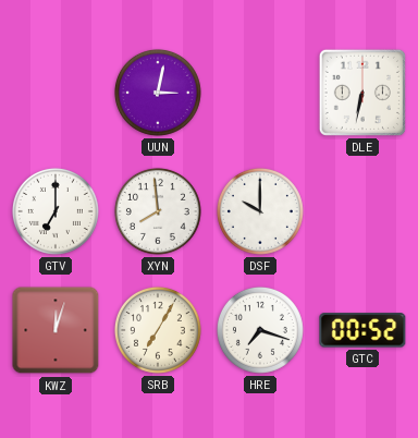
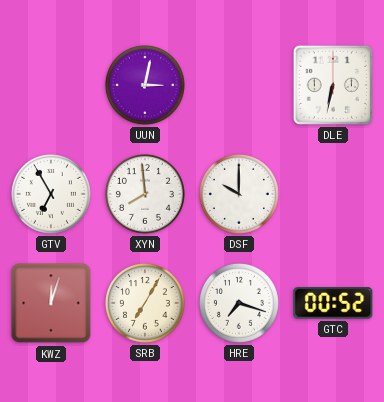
GTV: 7:00 -> 6:55 (51, 194)
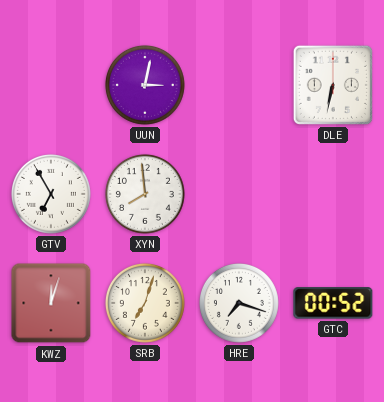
DSF: 10:00 -> none (239, 194)
SRB: 7:05 -> 7:03 (145, 303)
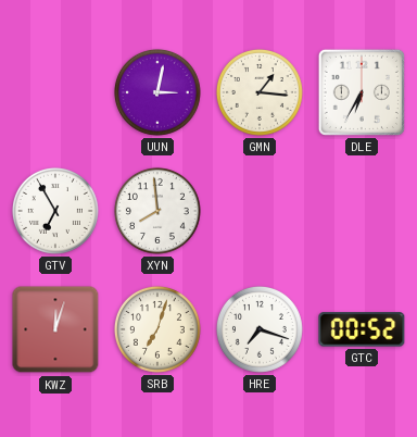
GMN: none -> 1:16 (260, 92)
DLE: 6:32 -> 6:35 (362, 92)
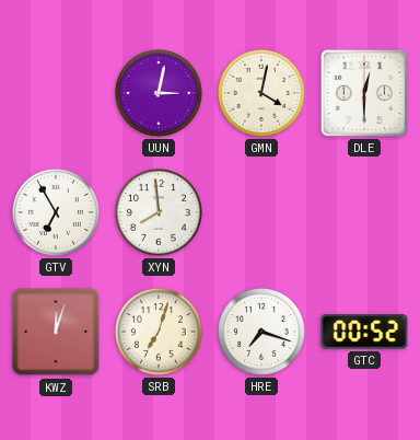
GMN: 1:16 -> 4:02 (261, 93)
DLE: 6:35 -> 12:30 (364, 93)
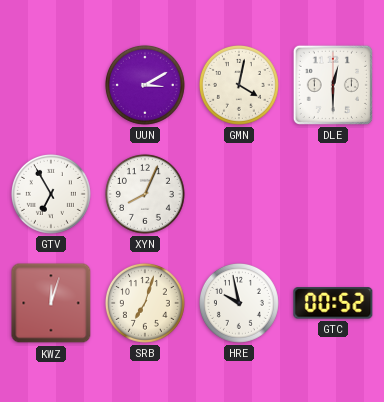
UUN: 3:02 -> 3:10 (145, 85)
XYN: 7:59 -> 8:04 (145, 194)
HRE: 7:18 -> 9:58 (239, 303)
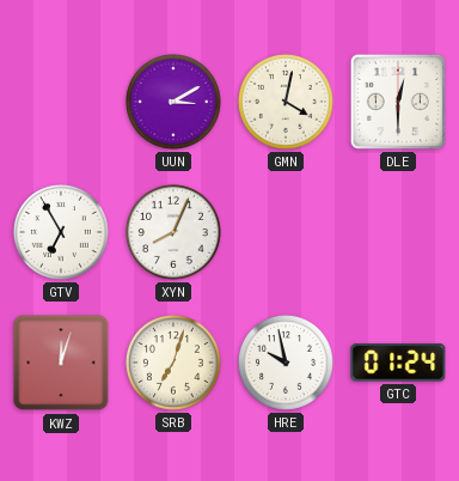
GTC: 00:52 -> 01:24 (398, 363)
